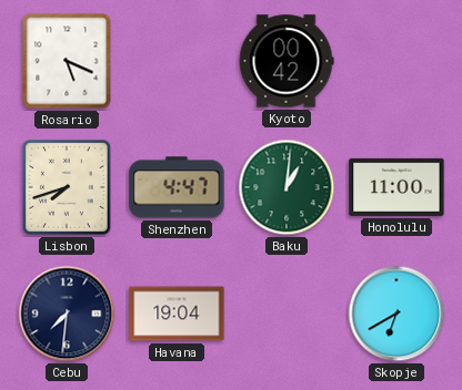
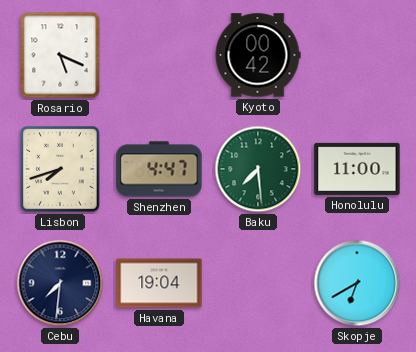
Baku: 1:01 -> 7:29 (258, 169)
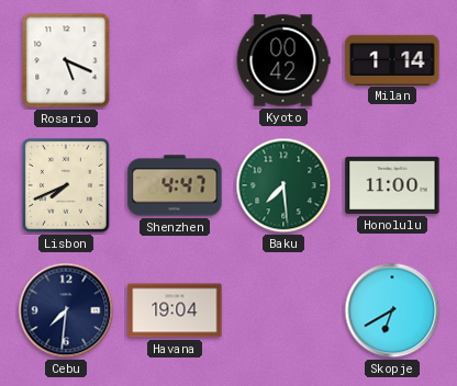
Milan: none -> 1:14 (392, 59)
Lisbon: 7:42 -> 7:41 (66, 185)
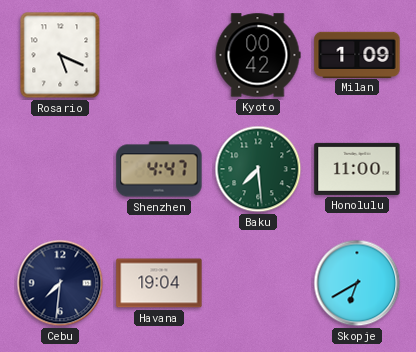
Milan: 1:14 -> 1:09 (357, 54)
Lisbon: 7:41 -> none (66, 185)
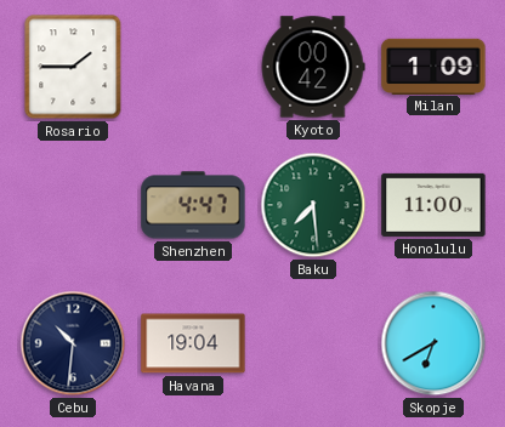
Rosario: 5:19 -> 1:45 (73, 67)
Cebu: 7:31 -> 10:31 (73, 343)
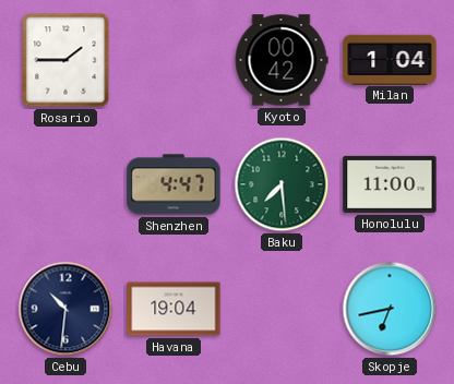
Milan: 1:09 -> 1:04 (390, 59)
Skopje: 6:40 -> 6:43 (390, 309)
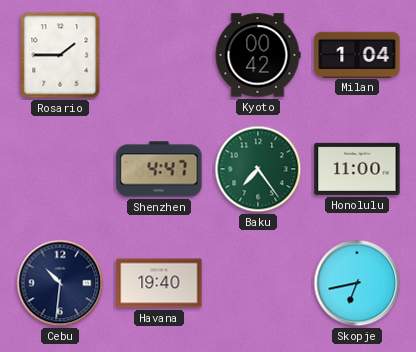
Baku: 7:29 -> 7:24 (258, 169)
Havana: 19:04 -> 19:40 (159, 283)
